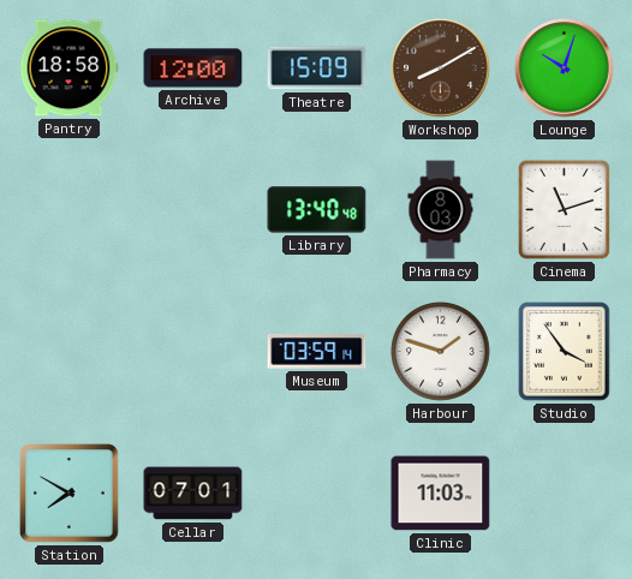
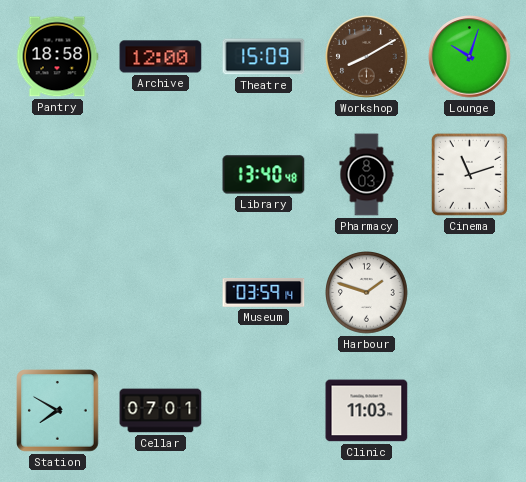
Studio: 3:54 -> none (565, 352)
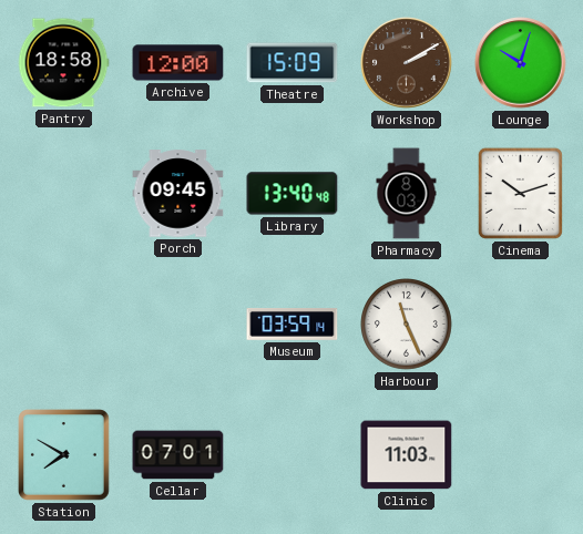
Workshop: 8:10 -> 2:10 (407, 63)
Porch: none -> 09:45 (178, 194)
Cinema: 11:12 -> 10:12 (520, 193)
Harbour: 1:48 -> 11:26 (407, 325)
